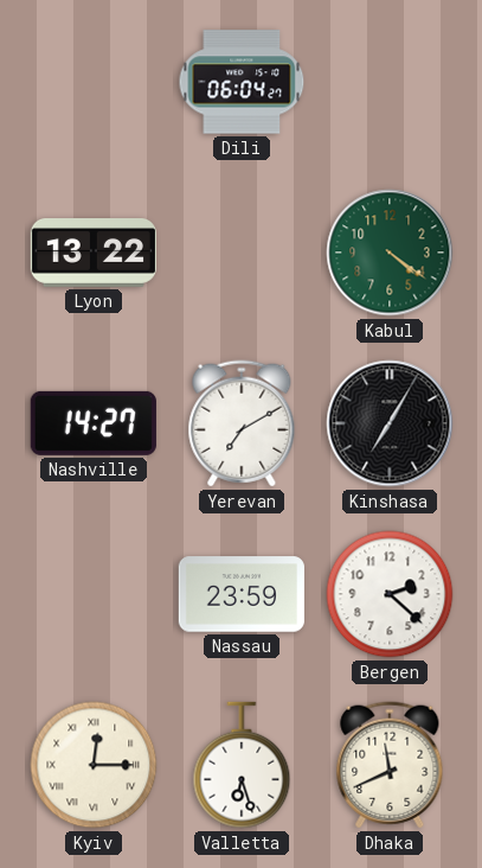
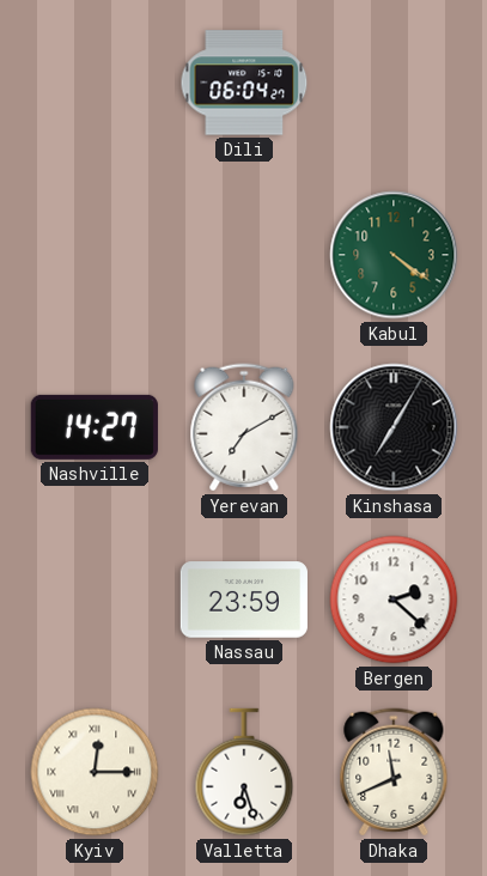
Lyon: 13:22 -> none (92, 254)
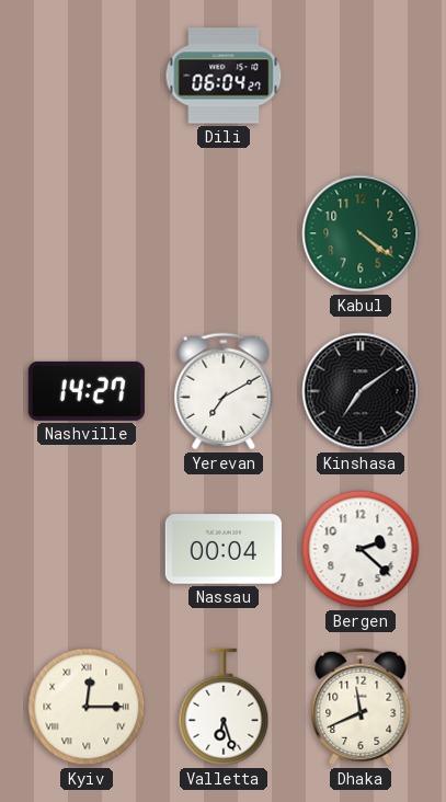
Kinshasa: 7:05 -> 7:09 (361, 391)
Nassau: 23:59 -> 00:04 (224, 549)
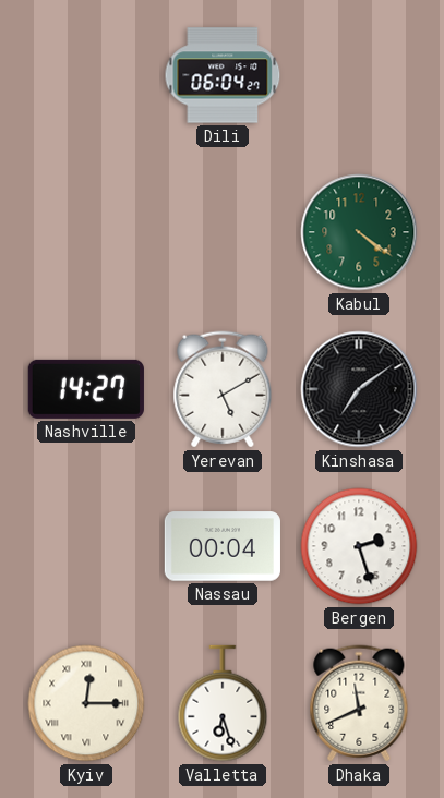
Yerevan: 7:10 -> 5:10 (223, 389)
Bergen: 2:22 -> 2:27 (359, 546)
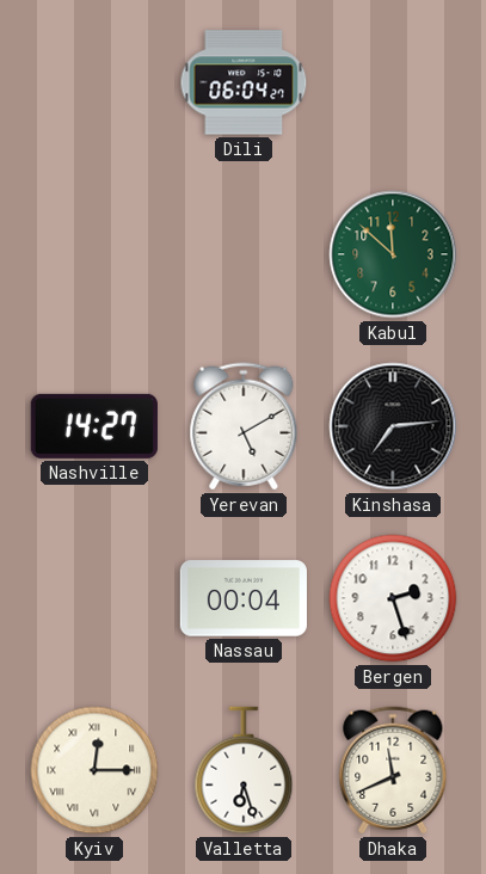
Kabul: 4:21 -> 11:52 (393, 254)
Kinshasa: 7:09 -> 7:14 (393, 426)
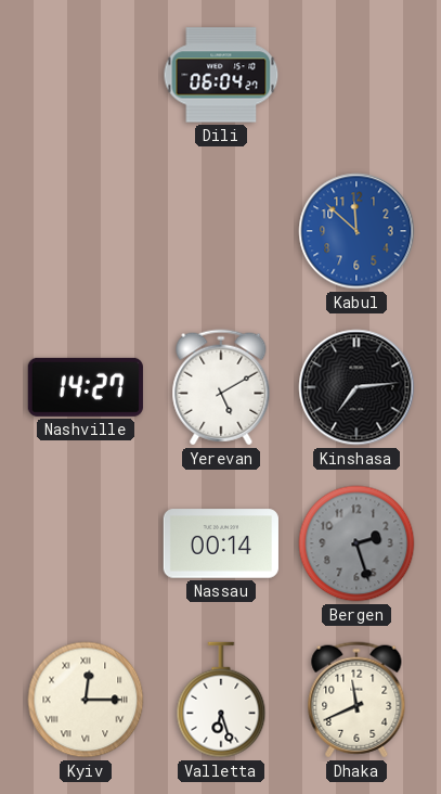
Kabul dial: green -> blue (356, 231)
Nassau: 00:04 -> 00:14 (221, 543)
Bergen dial: white -> grey (356, 543)
